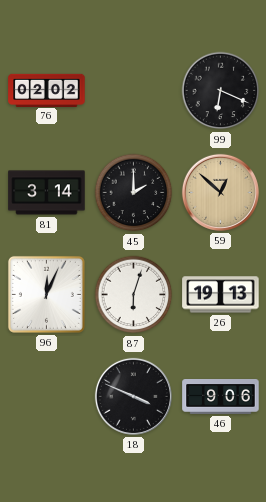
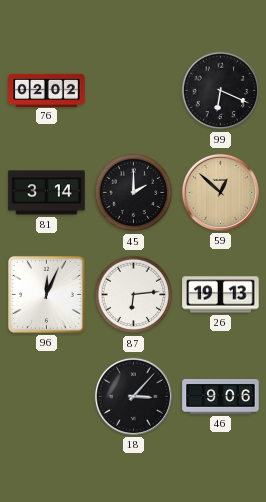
87: 6:03 -> 6:14 (134, 295)
18: 3:49 -> 3:07 (133, 396)
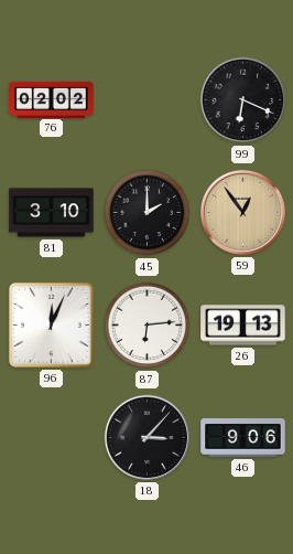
81: 3:14 -> 3:10 (52, 213)
59: 12:52 -> 12:54 (242, 212)
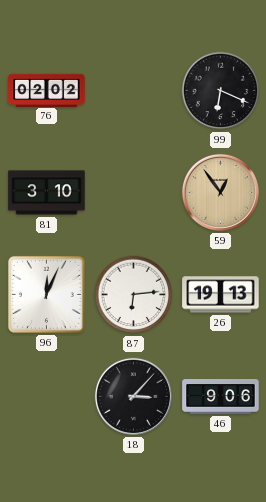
45: 2:00 -> none (148, 213)
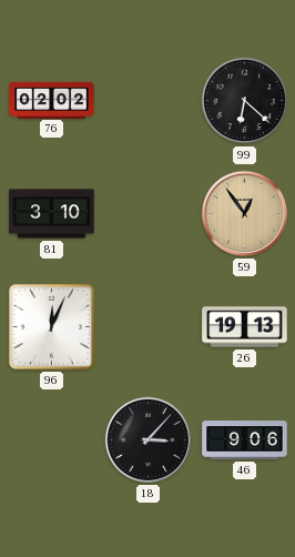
99: 6:19 -> 6:22 (245, 101)
87: 6:14 -> none (134, 295)
